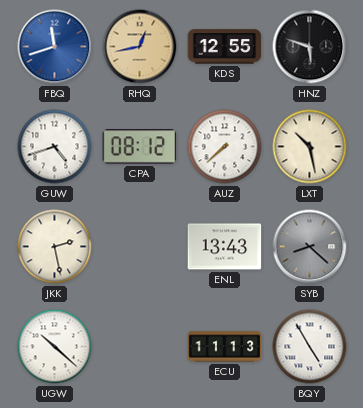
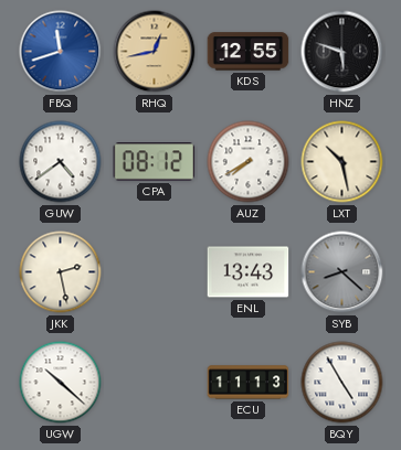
GUW: 4:42 -> 4:39 (61, 162)
AUZ: 7:38 -> 7:40 (249, 162)
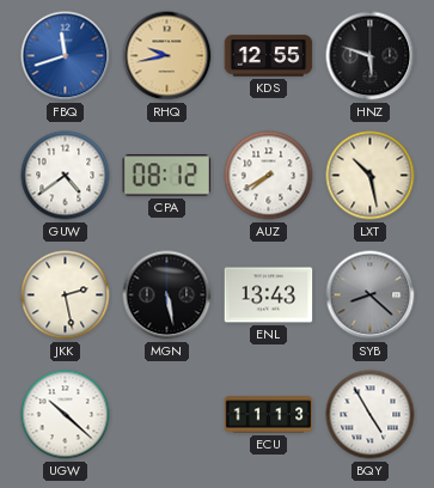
RHQ: 12:43 -> 9:43 (167, 56)
MGN: none -> 5:28 (167, 295)
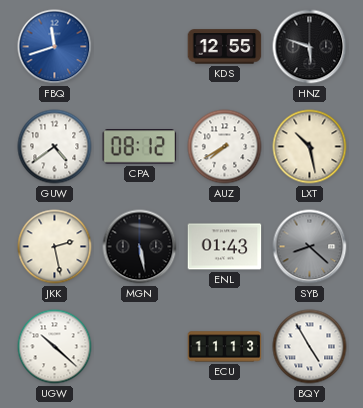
RHQ: 9:43 -> none (167, 56)
ENL: 13:43 -> 01:43 (225, 247)
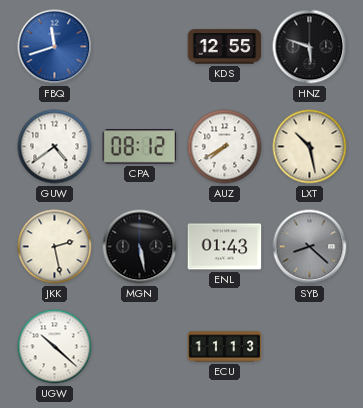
BQY: 4:55 -> none (310, 347)
